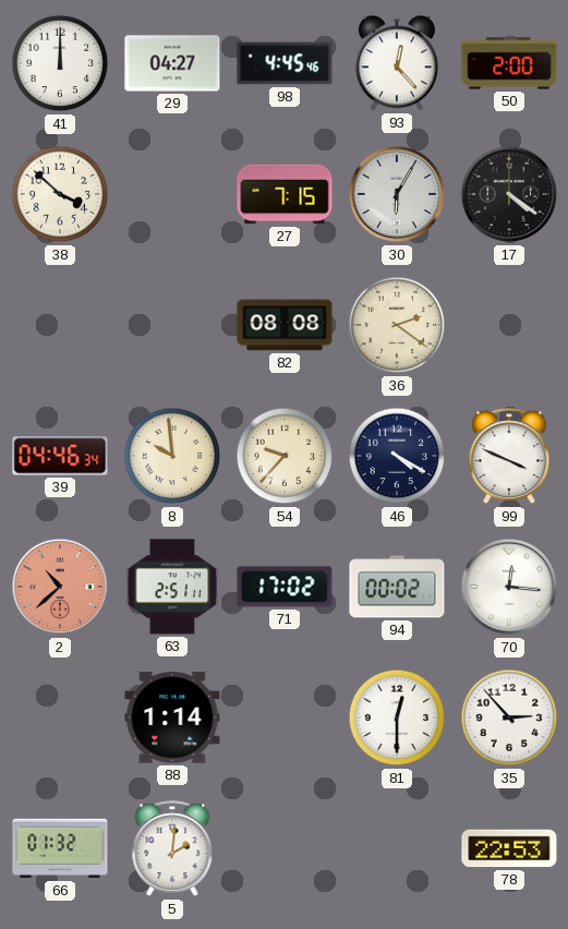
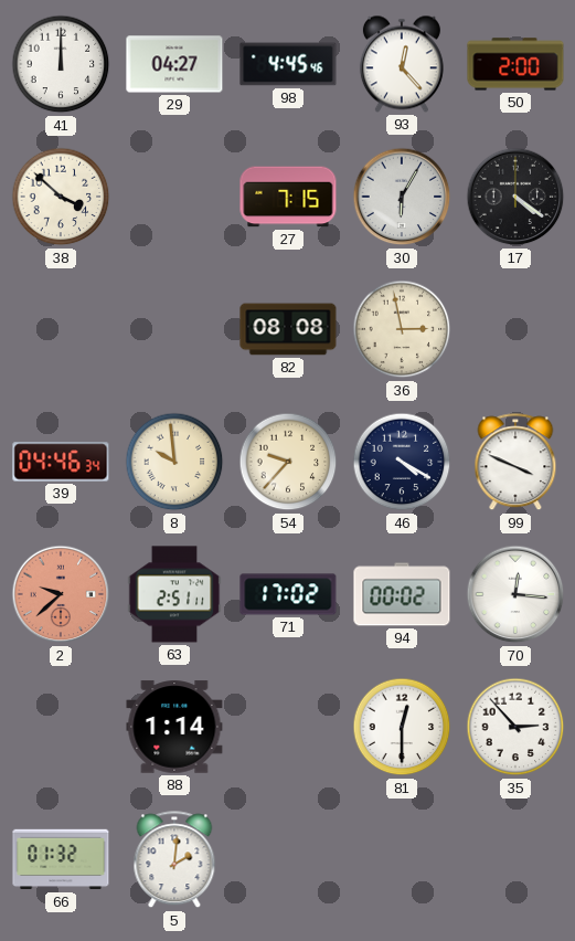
36: 2:21 -> 2:58 (402, 329)
2: 10:38 -> 9:38 (61, 594)
78: 22:53 -> none (509, 848)
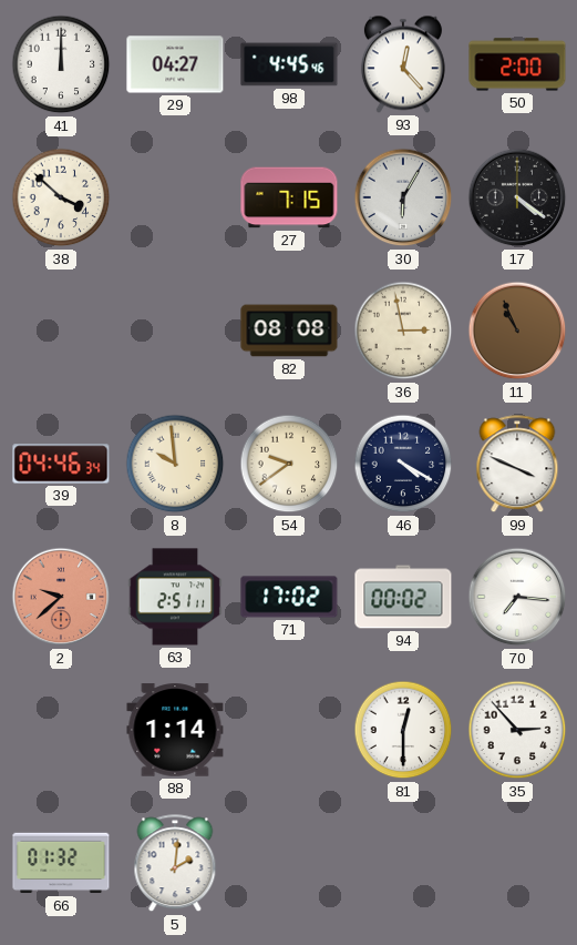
11: none -> 10:56 (517, 331)
54: 9:37 -> 9:39 (289, 464)
70: 12:16 -> 7:16 (517, 597)
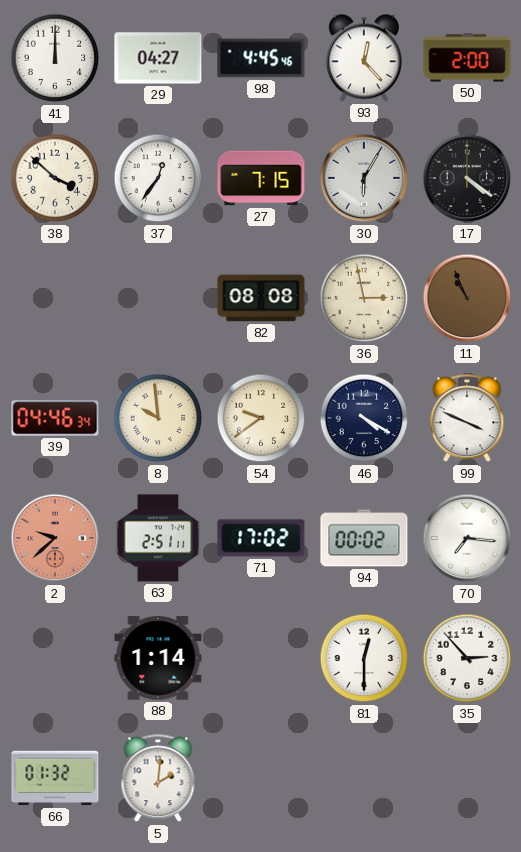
37: none -> 12:36 (158, 178)
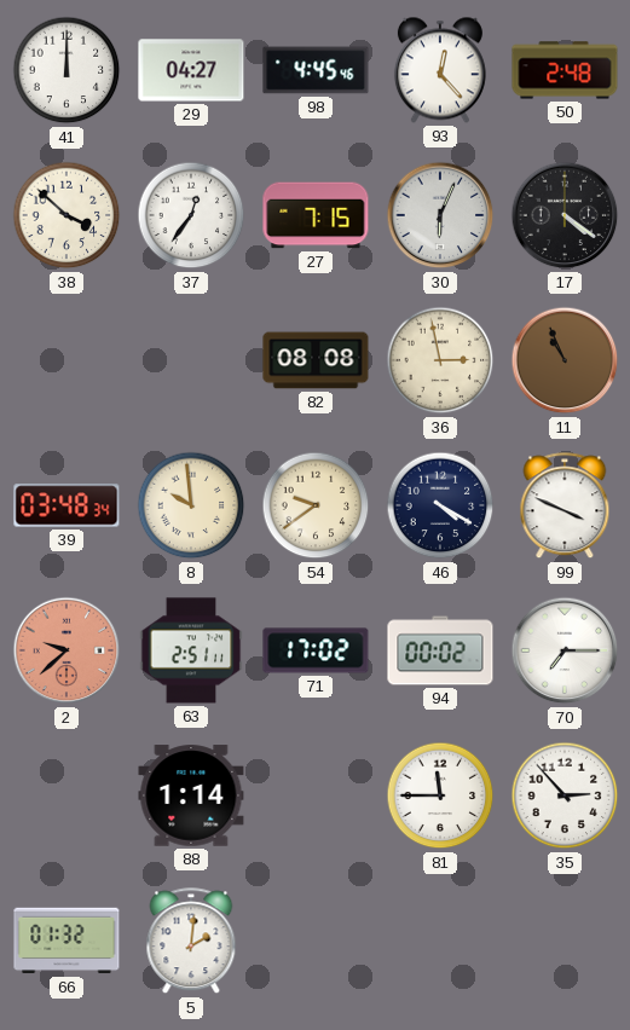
50: 2:00 -> 2:48 (565, 70)
30: 6:05 -> 6:04 (440, 215)
39: 04:46 -> 03:48 (67, 505)
70: 7:16 -> 7:15 (565, 650)
81: 12:30 -> 11:45 (440, 795)
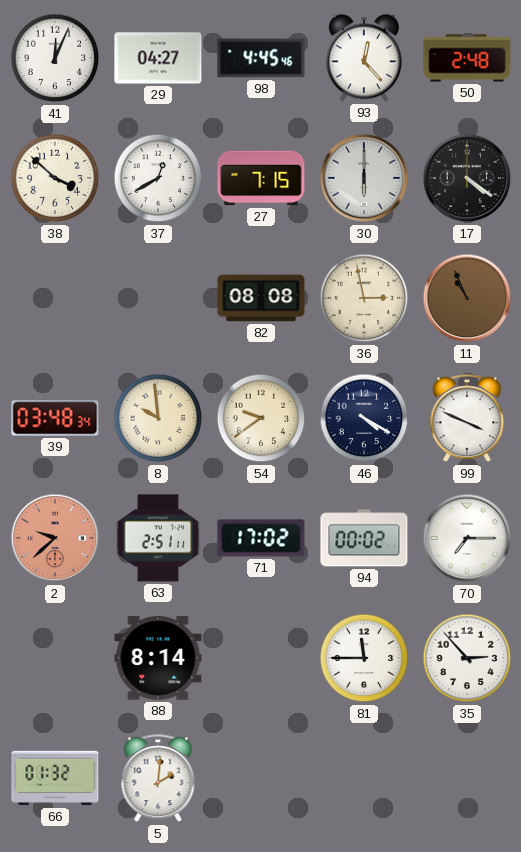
41: 12:00 -> 12:04 (55, 58)
37: 12:36 -> 12:40 (158, 178)
30: 6:04 -> 6:00 (364, 178)
88: 1:14 -> 8:14 (158, 658)
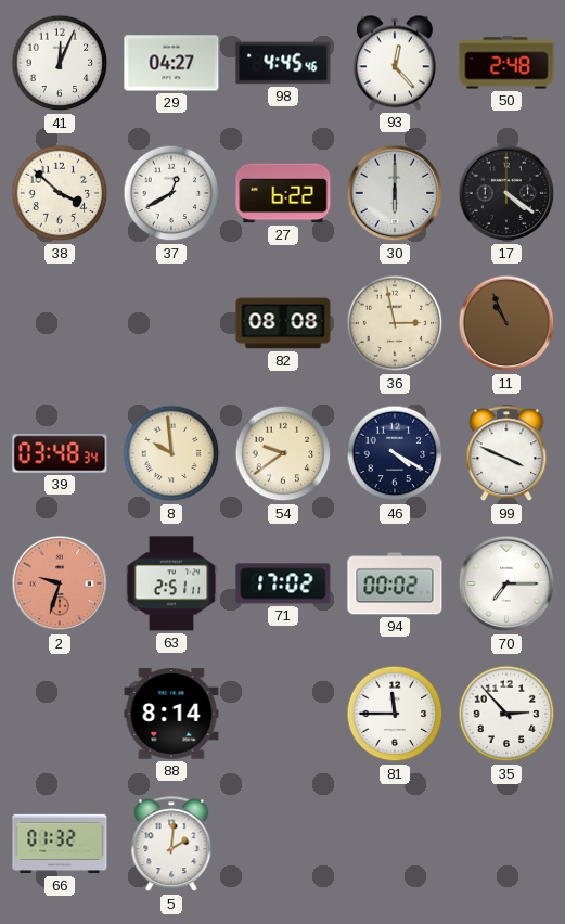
27: 7:15 -> 6:22 (283, 193)
2: 9:38 -> 9:33 (60, 583)
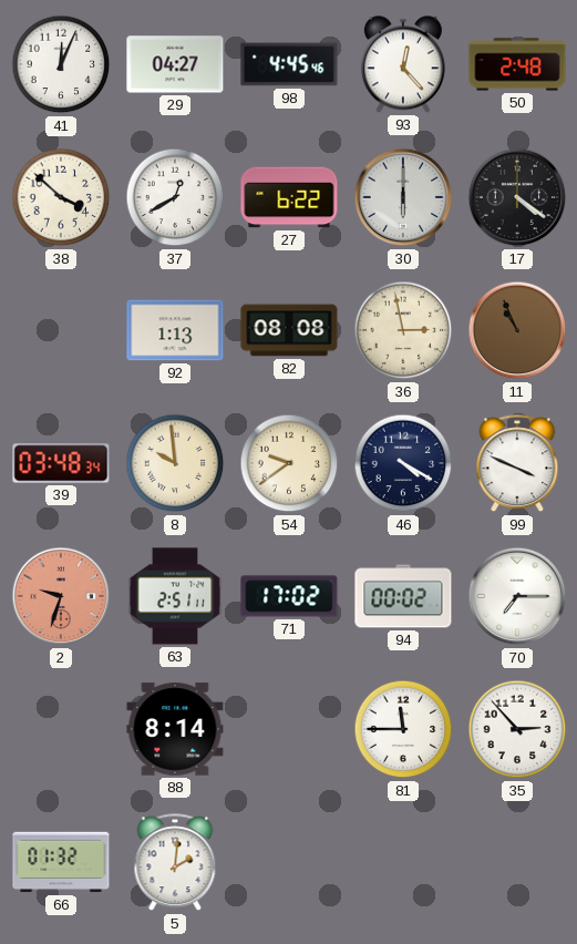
92: none -> 1:13 (175, 330)
